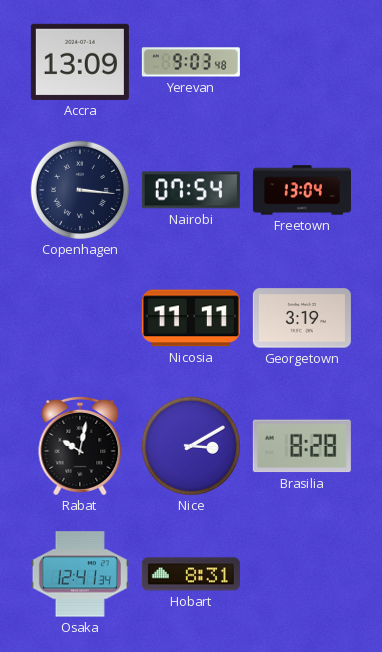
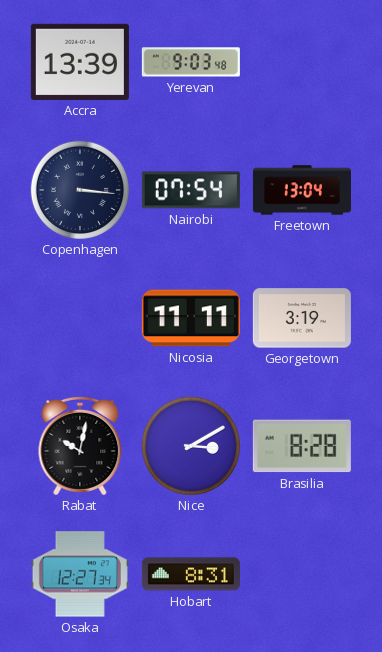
Accra: 13:09 -> 13:39 (80, 62)
Osaka: 12:41 -> 12:27 (80, 574)
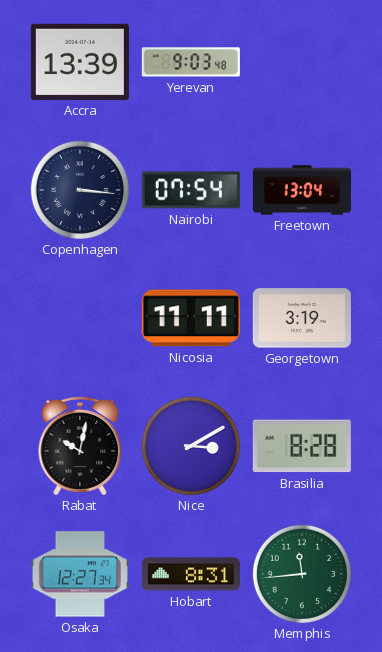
Memphis: none -> 11:44 (302, 574)
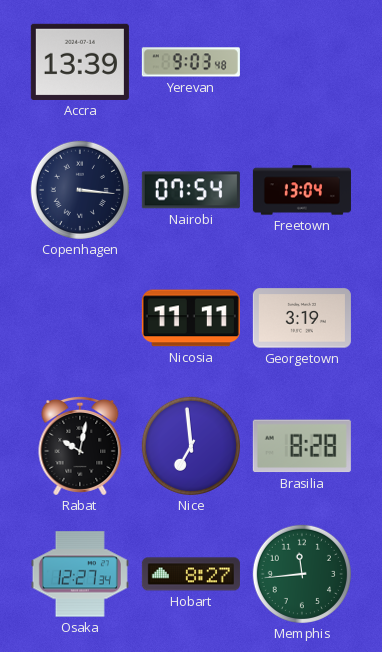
Nice: 3:10 -> 6:59 (191, 446)
Hobart: 8:31 -> 8:27 (191, 574)
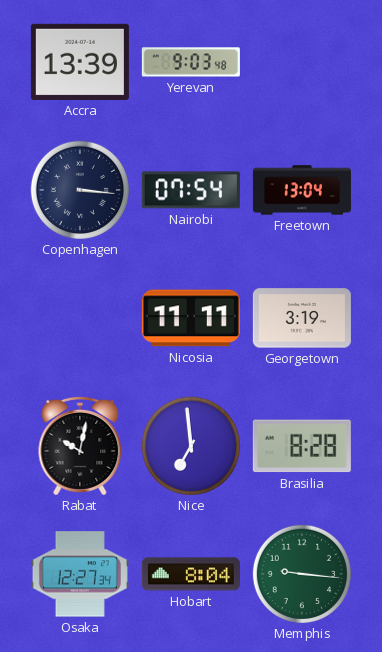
Hobart: 8:27 -> 8:04 (191, 574)
Memphis: 11:44 -> 9:16 (302, 574)
